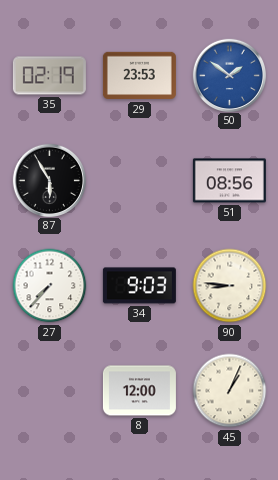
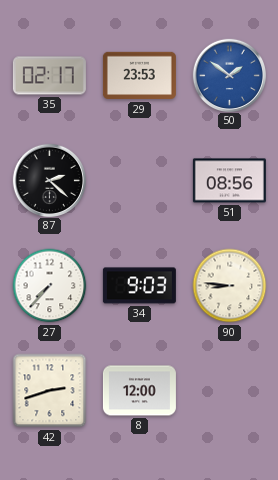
35: 02:19 -> 02:17 (49, 76)
87: 5:55 -> 2:22 (49, 180)
42: none -> 2:42 (50, 391)
45: 1:04 -> none (230, 391)
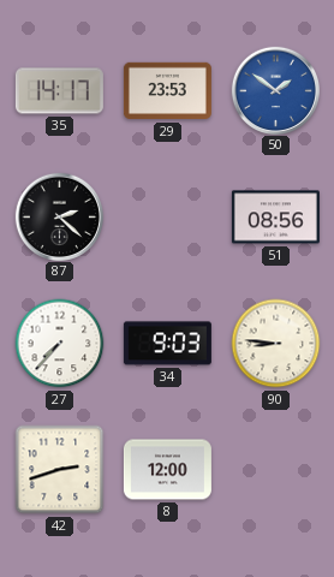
35: 02:17 -> 14:17 (59, 91)
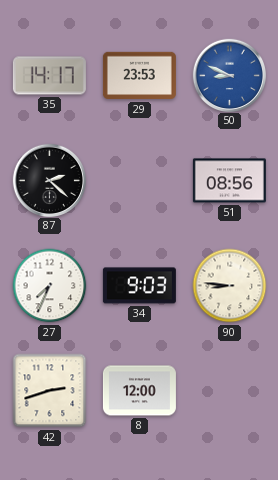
50: 1:51 -> 8:49 (229, 75)
27: 7:37 -> 7:34 (50, 286)
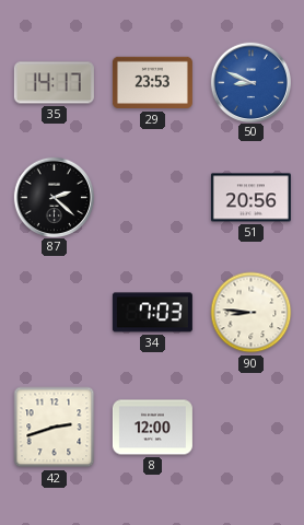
51: 08:56 -> 20:56 (250, 198)
27: 7:34 -> none (50, 286)
34: 9:03 -> 7:03 (152, 313)
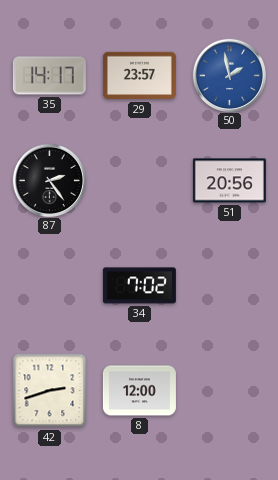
29: 23:53 -> 23:57 (139, 76)
50: 8:49 -> 1:58 (229, 75)
87: 2:22 -> 2:24 (49, 180)
34: 7:03 -> 7:02 (139, 286)
90: 8:46 -> none (252, 313)
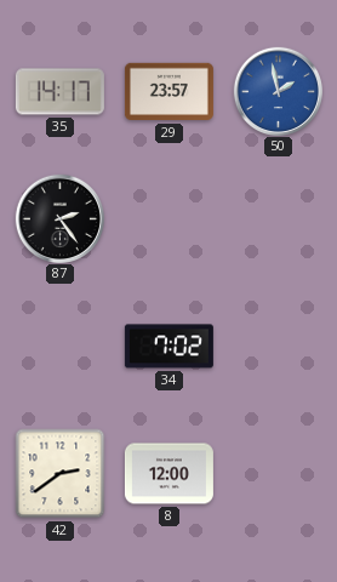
51: 20:56 -> none (229, 181)
42: 2:42 -> 2:39 (61, 474)
